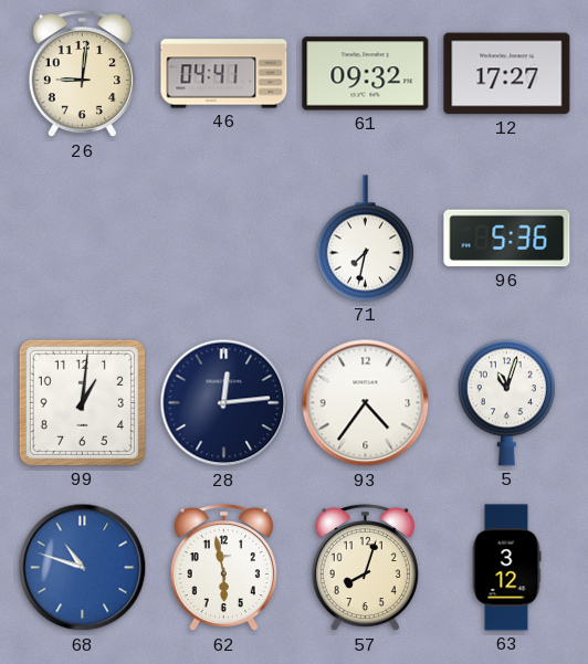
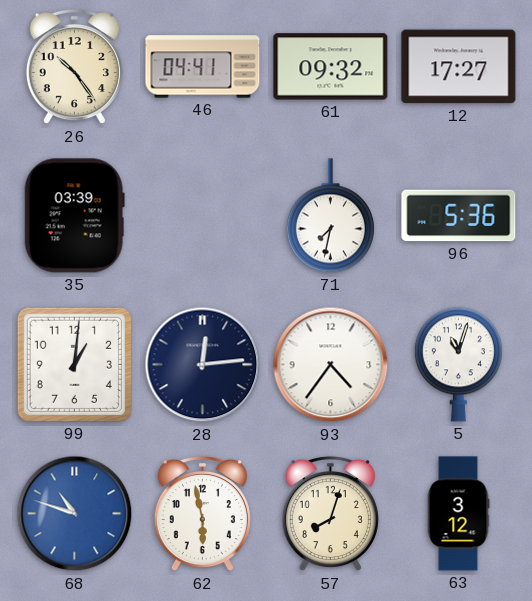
26: 9:01 -> 10:24 (74, 67)
35: none -> 03:39 (74, 216)
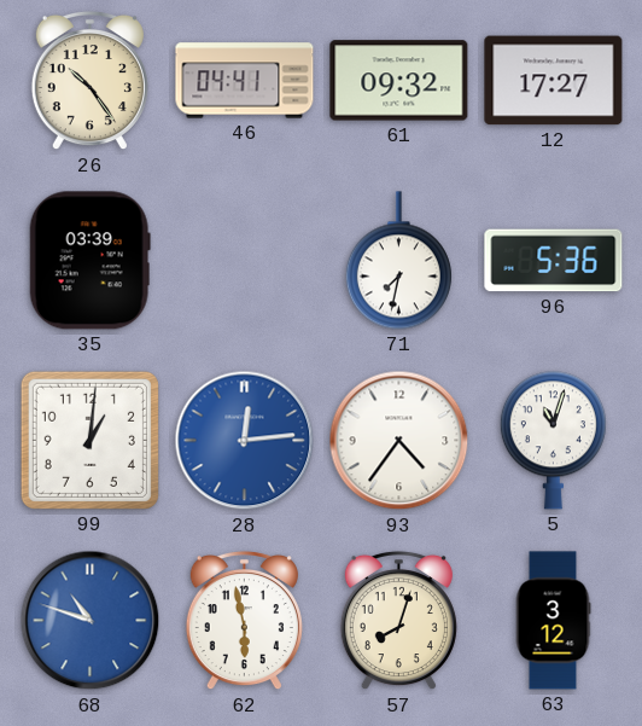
28 dial: navy -> blue (245, 441)
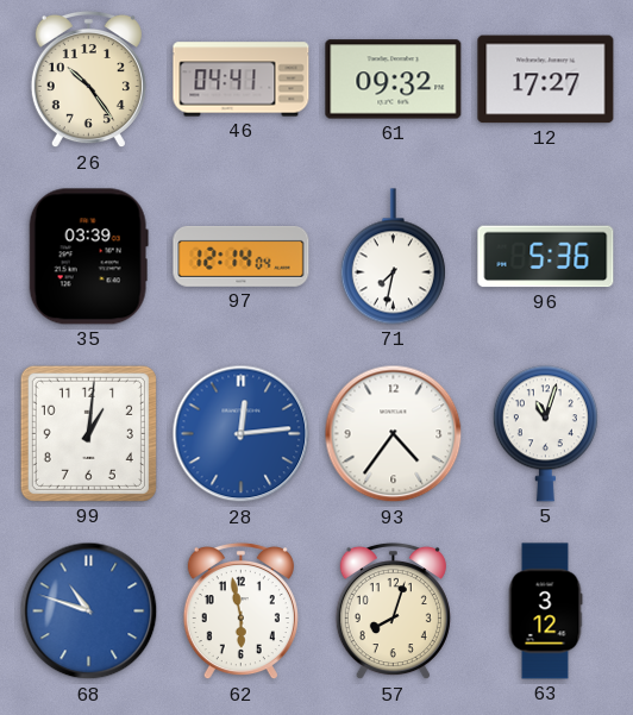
97: none -> 12:14 (242, 256)
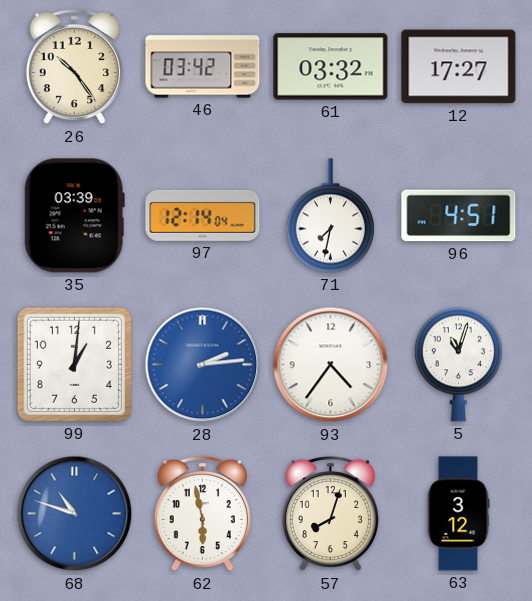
46: 04:41 -> 03:42 (203, 67)
61: 09:32 -> 03:32 (331, 67)
96: 5:36 -> 4:51 (459, 216)
28: 12:14 -> 2:14 (203, 365)
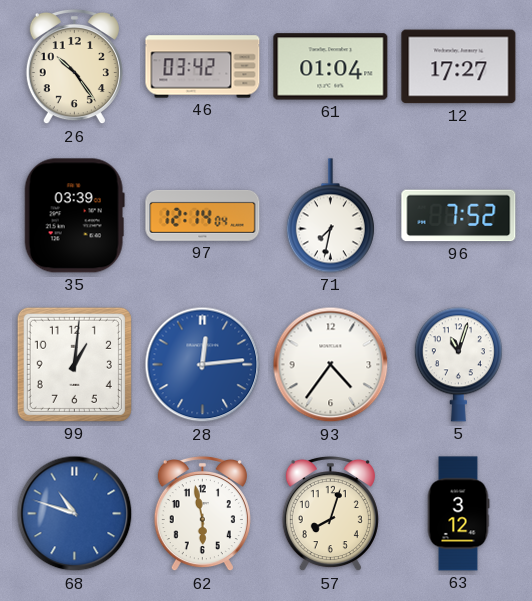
61: 03:32 -> 01:04 (331, 67)
96: 4:51 -> 7:52 (459, 216)
28: 2:14 -> 12:14 (203, 365)
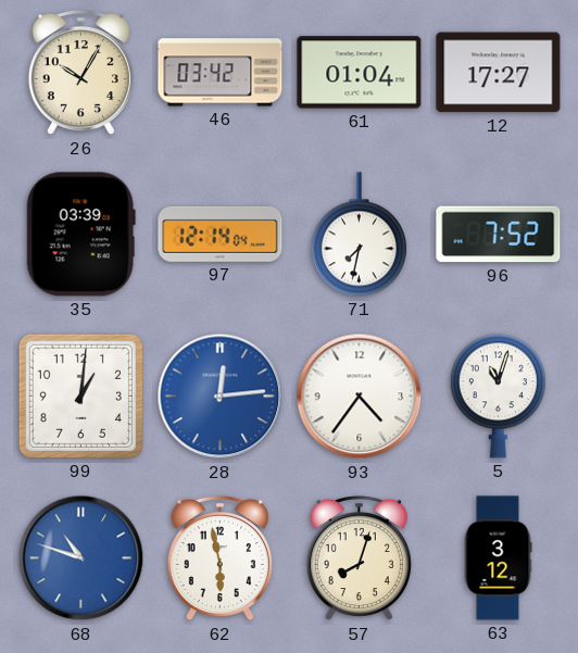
26: 10:24 -> 10:05 (80, 73)
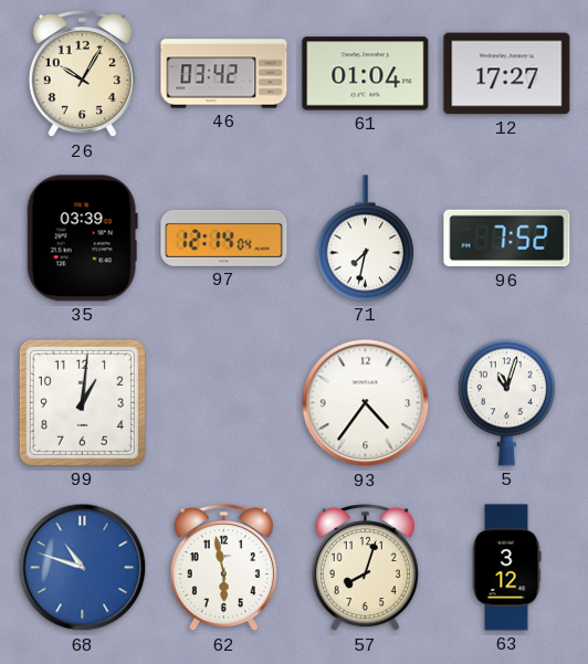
28: 12:14 -> none (221, 397)
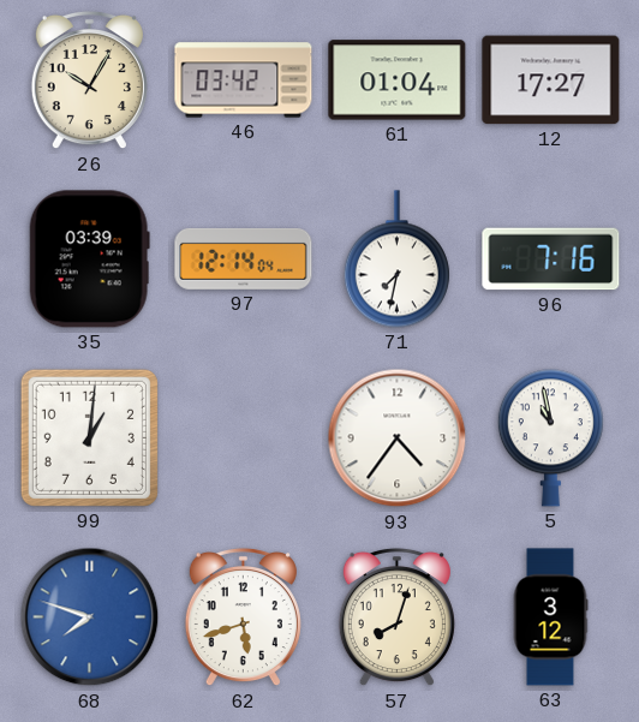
96: 7:52 -> 7:16 (551, 259)
5: 11:03 -> 10:58 (550, 438)
68: 10:48 -> 7:48 (90, 617)
62: 5:58 -> 5:42 (243, 617)
